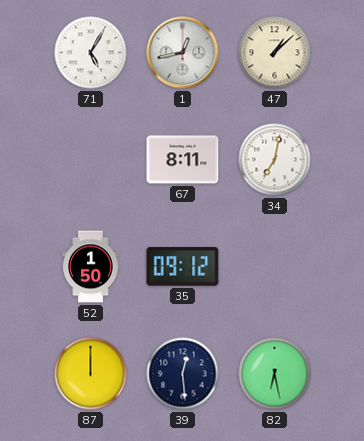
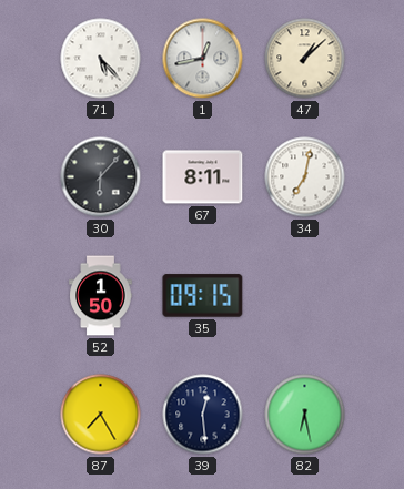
71: 5:05 -> 5:23 (101, 59)
30: none -> 6:07 (101, 177)
35: 09:12 -> 09:15 (203, 296)
87: 12:00 -> 7:25 (101, 415)
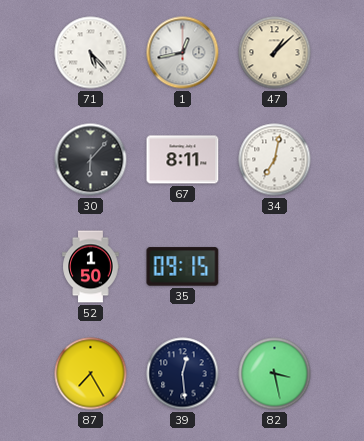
82: 6:28 -> 3:28 (275, 374)
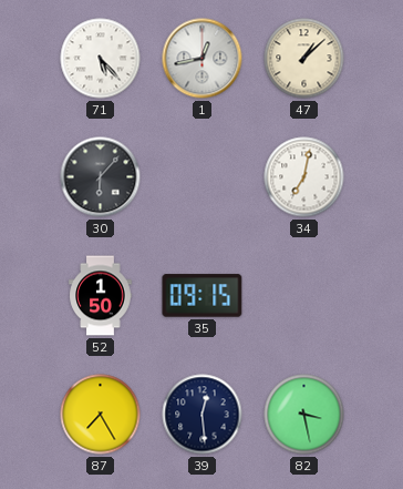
67: 8:11 -> none (183, 160)
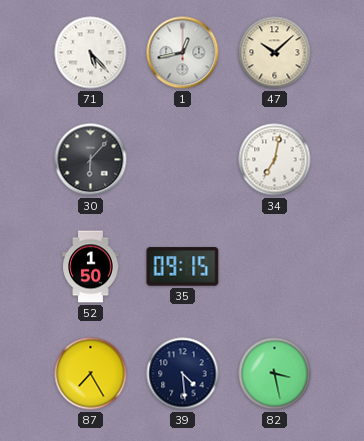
47: 1:08 -> 10:08 (275, 53)
39: 12:29 -> 4:29 (183, 374)
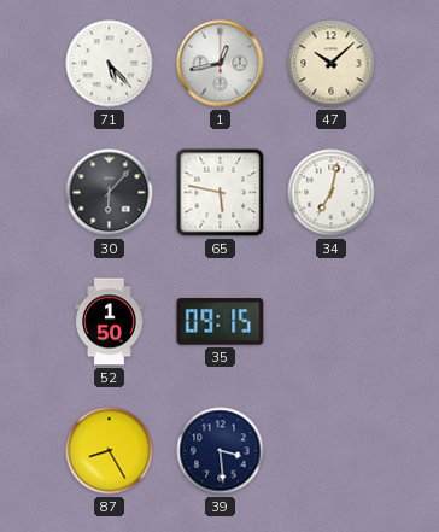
65: none -> 5:47 (221, 193)
87: 7:25 -> 8:25 (110, 451)
39: 4:29 -> 3:29 (221, 451)
82: 3:28 -> none (275, 374)
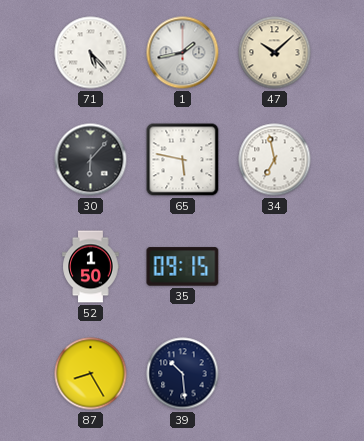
1: 12:43 -> 1:43 (183, 53)
34: 7:02 -> 6:58 (275, 160)
39: 3:29 -> 10:29 (183, 374)
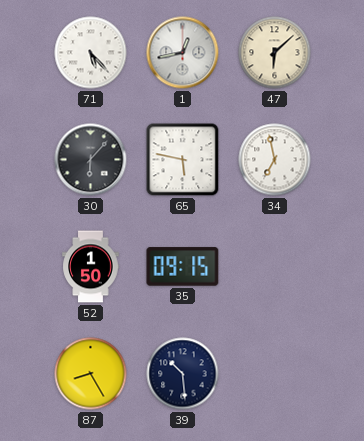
1: 1:43 -> 12:43 (183, 53)
47: 10:08 -> 6:08 (275, 53)
